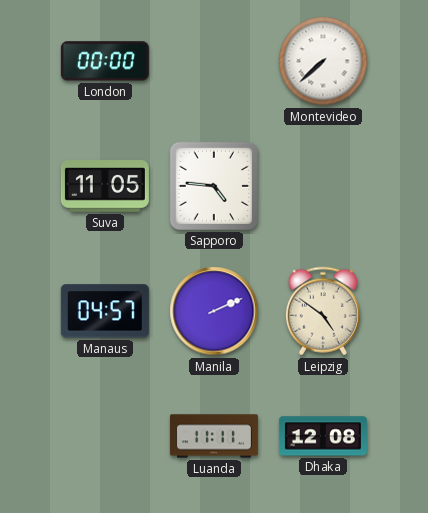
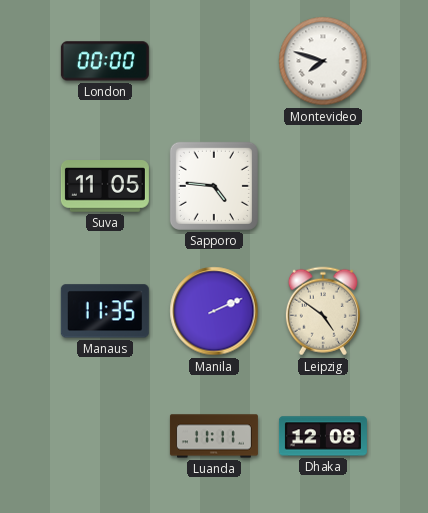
Montevideo: 7:38 -> 7:48 (323, 61)
Manaus: 04:57 -> 11:35 (105, 311)
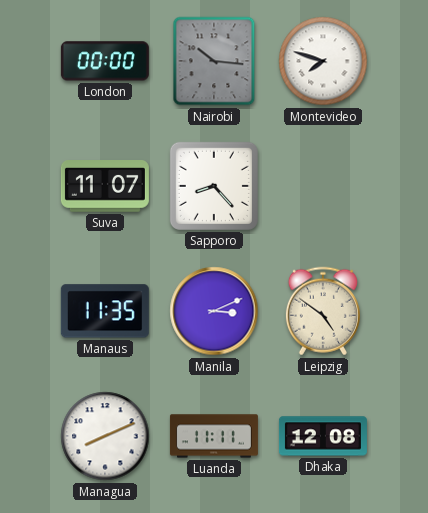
Nairobi: none -> 10:16 (214, 61)
Suva: 11:05 -> 11:07 (105, 187)
Sapporo: 4:46 -> 8:23 (214, 186)
Manila: 2:11 -> 3:11 (214, 311)
Managua: none -> 8:11 (105, 436)
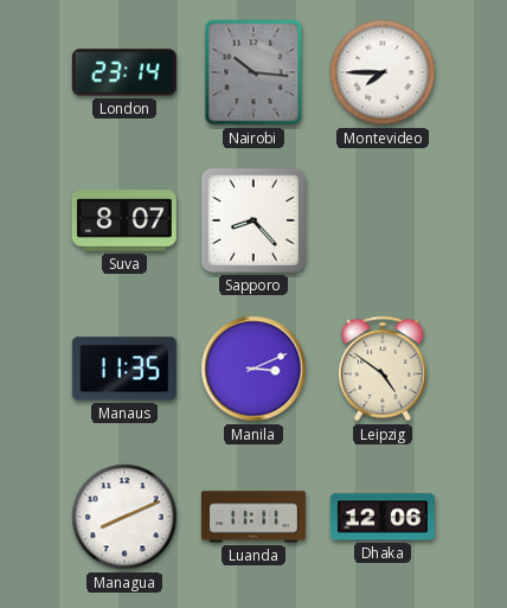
London: 00:00 -> 23:14 (124, 72)
Montevideo: 7:48 -> 7:45 (383, 72)
Suva: 11:07 -> 8:07 (124, 222)
Dhaka: 12:08 -> 12:06 (383, 517)
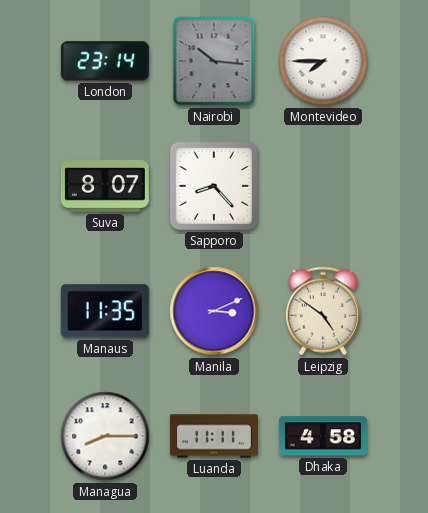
Managua: 8:11 -> 8:15 (105, 436)
Dhaka: 12:06 -> 4:58 (323, 436)
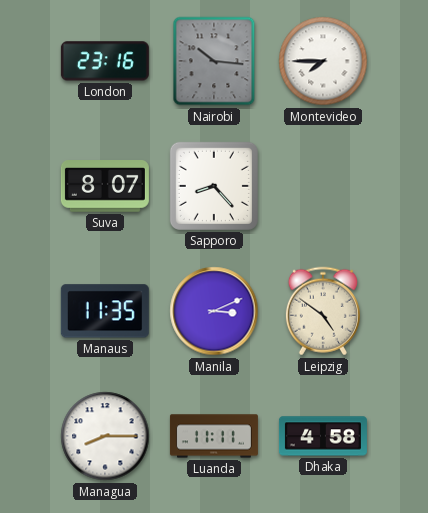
London: 23:14 -> 23:16 (105, 61)
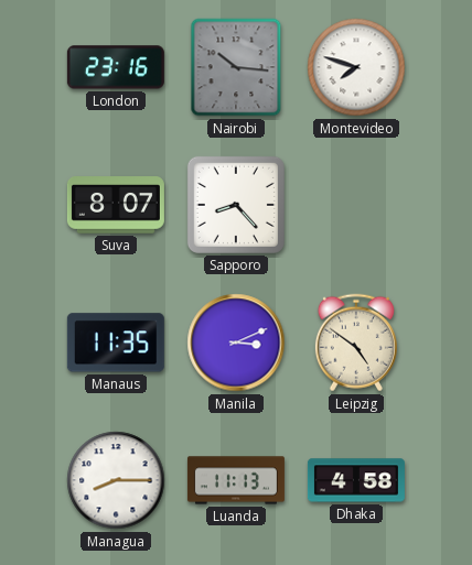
Montevideo: 7:45 -> 7:48 (356, 67)
Luanda: 11:11 -> 11:13 (236, 480)
